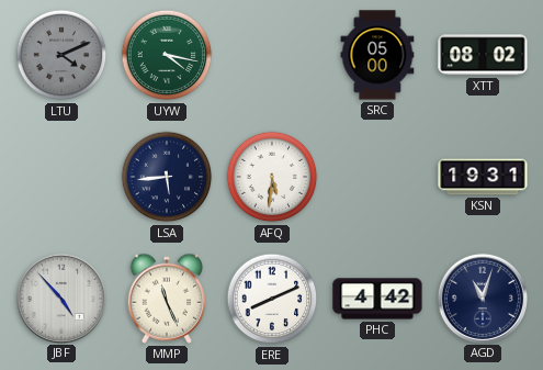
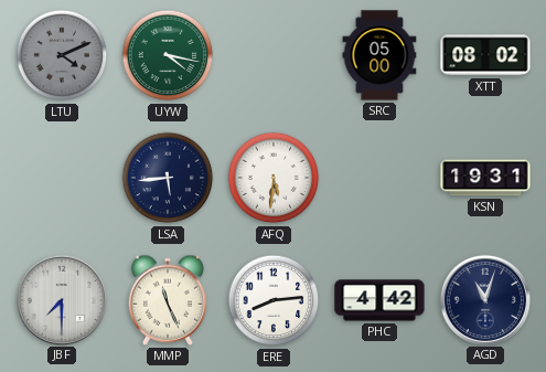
JBF: 4:53 -> 7:30 (61, 299)
ERE: 8:11 -> 8:14 (274, 300)
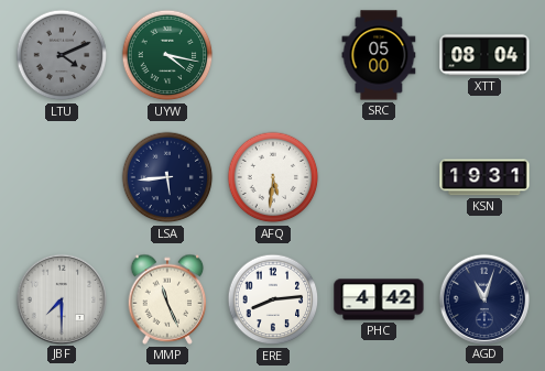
XTT: 08:02 -> 08:04 (484, 55)
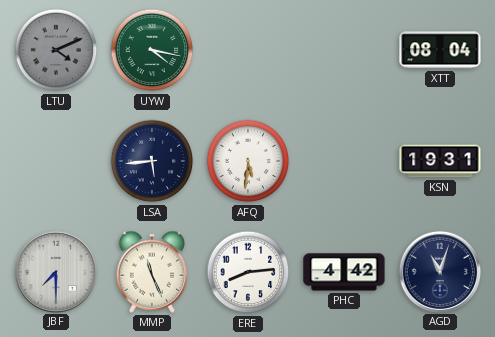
SRC: 05:00 -> none (379, 55)
